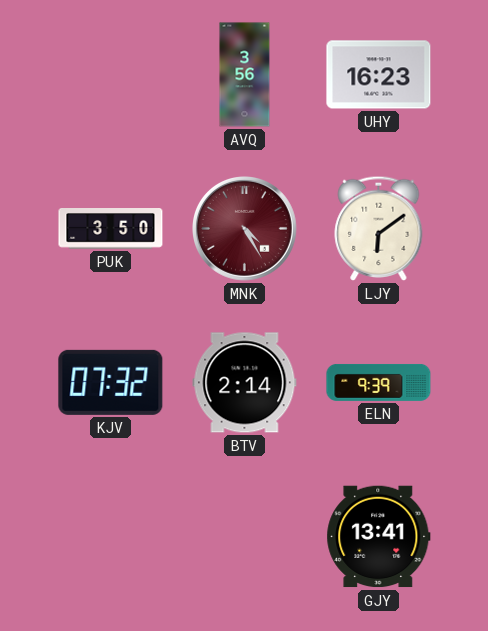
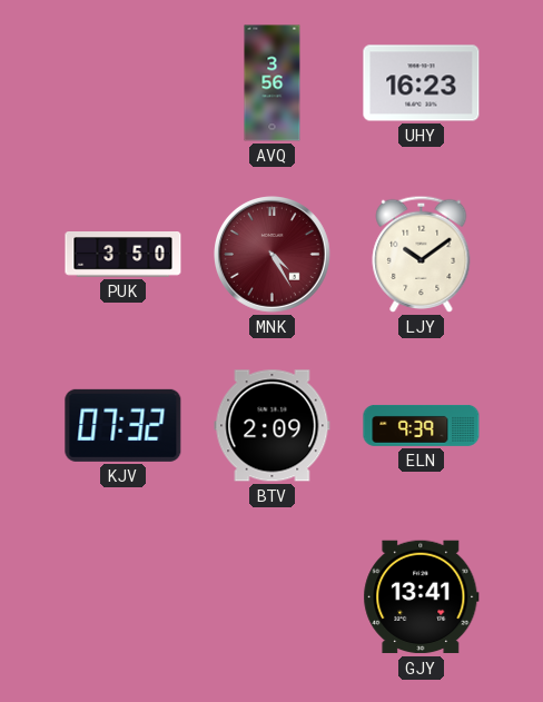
LJY: 6:09 -> 10:09 (422, 254)
BTV: 2:14 -> 2:09 (273, 426)
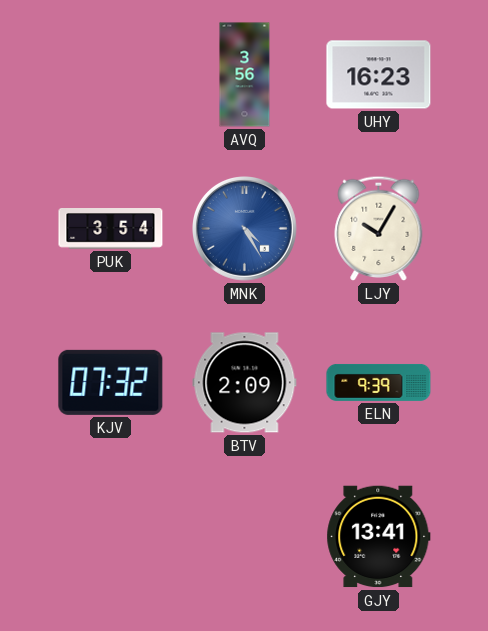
PUK: 3:50 -> 3:54 (111, 229)
MNK dial: burgundy -> blue (245, 229)
LJY: 10:09 -> 10:05 (379, 228)
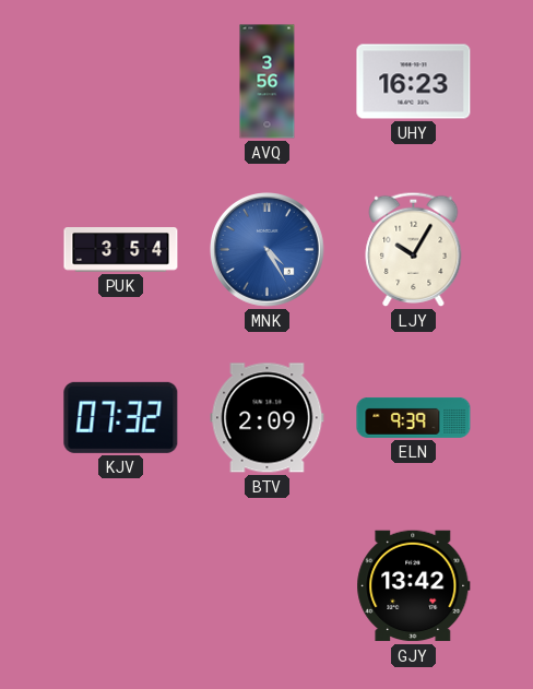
GJY: 13:41 -> 13:42 (414, 586)
